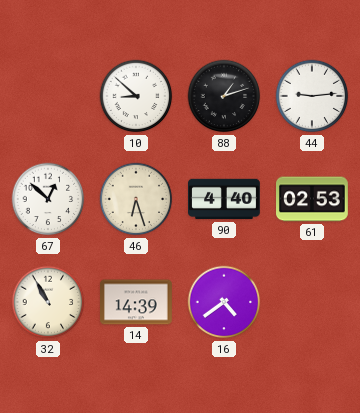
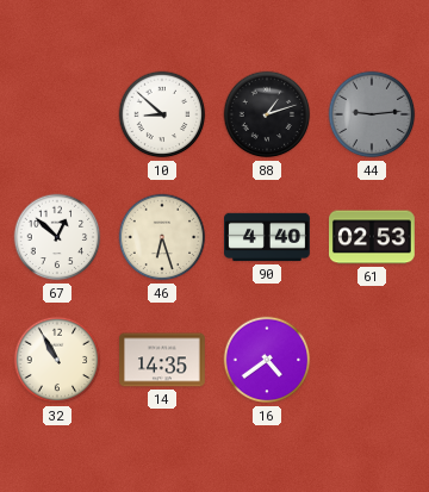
44 dial: white -> grey (372, 114)
14: 14:39 -> 14:35 (163, 360)
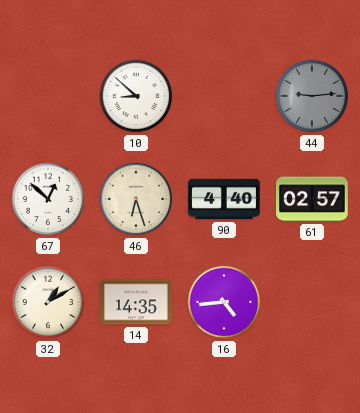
88: 1:12 -> none (267, 114)
61: 02:53 -> 02:57 (313, 199)
32: 10:55 -> 1:10 (48, 302)
16: 4:39 -> 4:44 (224, 302)
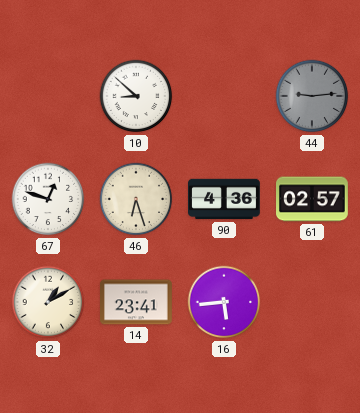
67: 12:52 -> 12:48 (48, 199)
90: 4:40 -> 4:36 (224, 199)
14: 14:35 -> 23:41 (137, 302)
16: 4:44 -> 5:44 (224, 302)
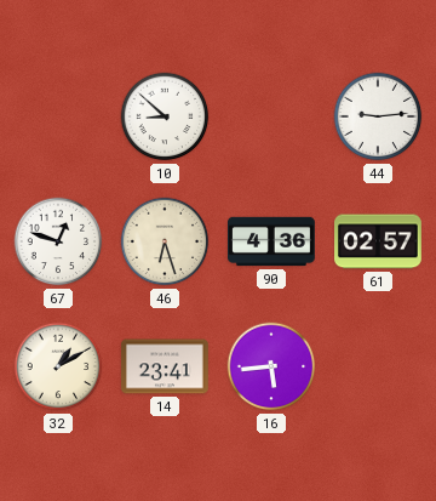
44 dial: grey -> white (378, 116)
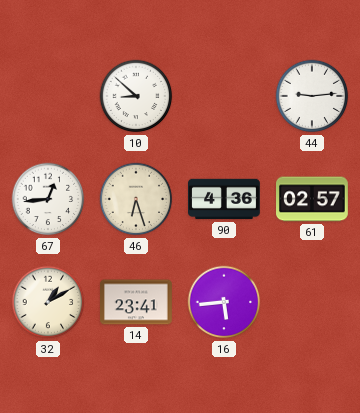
67: 12:48 -> 12:44 (48, 199)
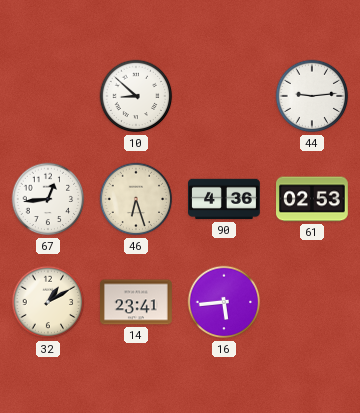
61: 02:57 -> 02:53 (313, 199)
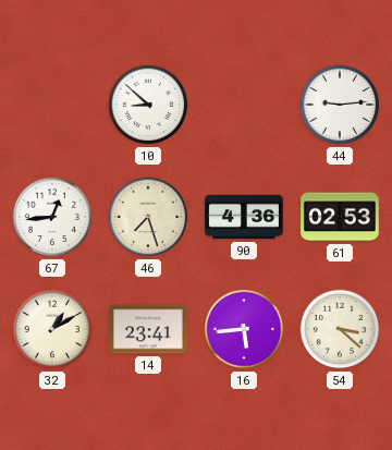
46: 6:27 -> 7:27 (148, 217)
54: none -> 3:22 (340, 329)
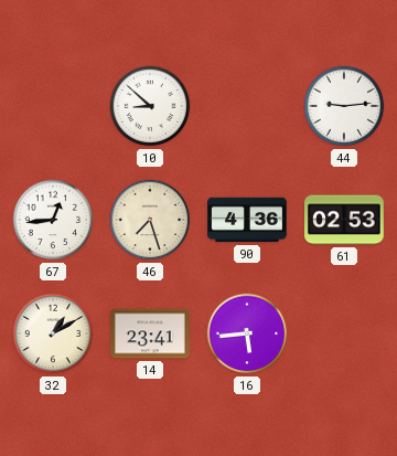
54: 3:22 -> none (340, 329)
